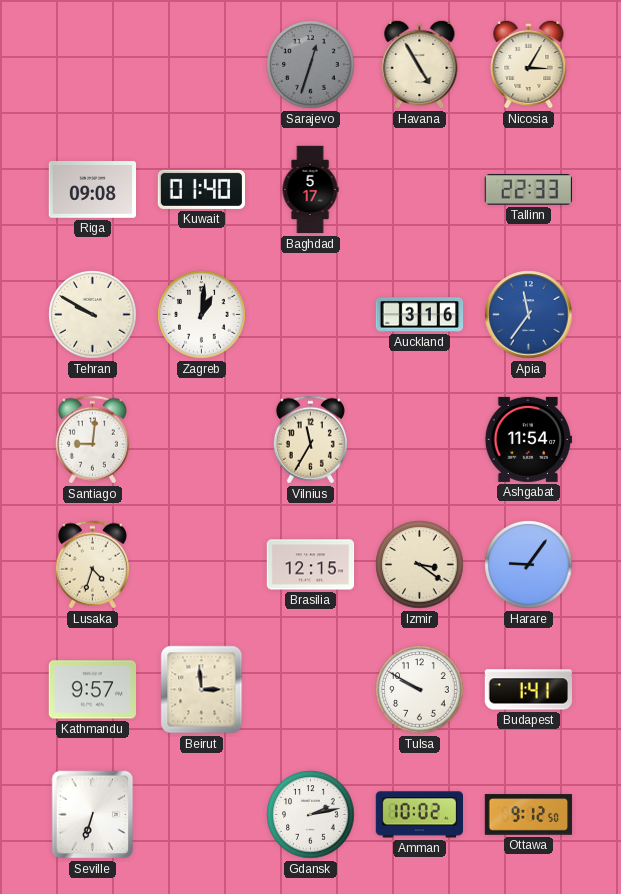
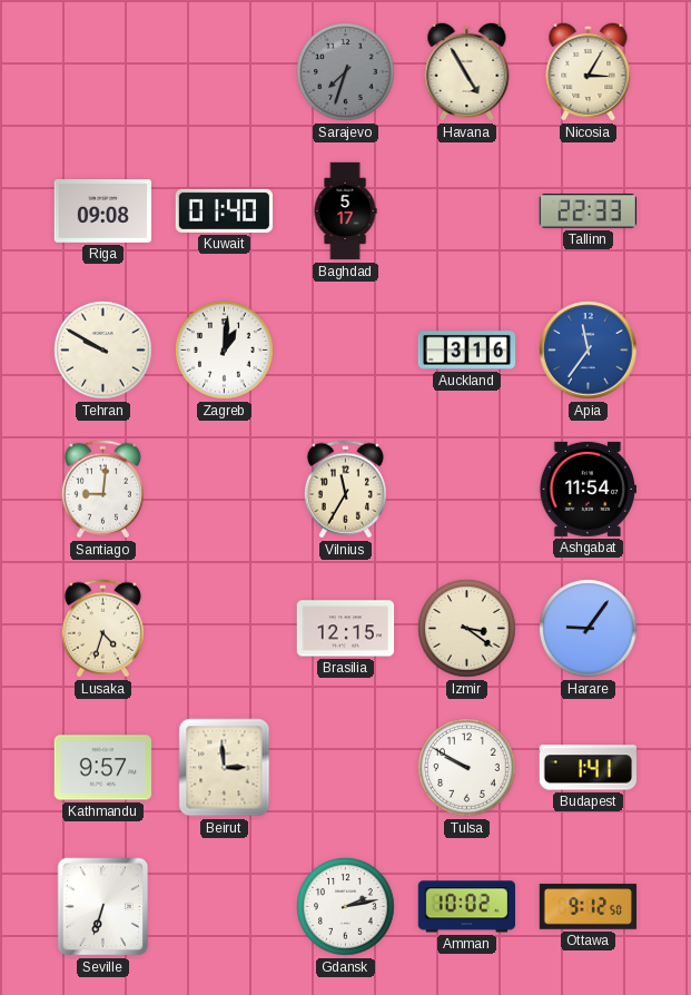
Sarajevo: 12:33 -> 7:33 (346, 72)
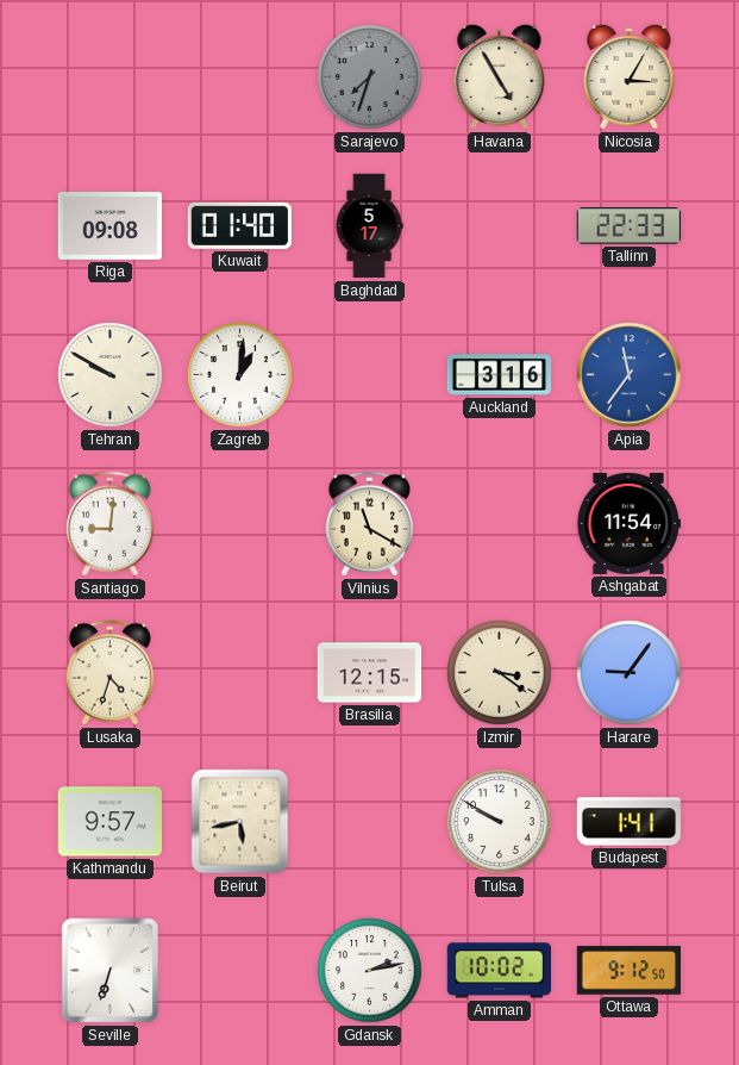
Vilnius: 11:35 -> 11:20 (369, 524)
Beirut: 2:59 -> 5:43 (240, 822)
